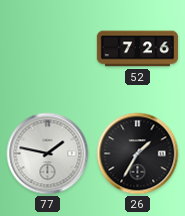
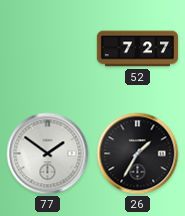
52: 7:26 -> 7:27 (138, 49)
77: 1:47 -> 1:51 (48, 154)
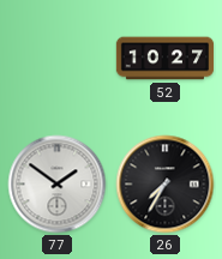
52: 7:27 -> 10:27 (166, 59)
26: 1:35 -> 7:35 (166, 185)
